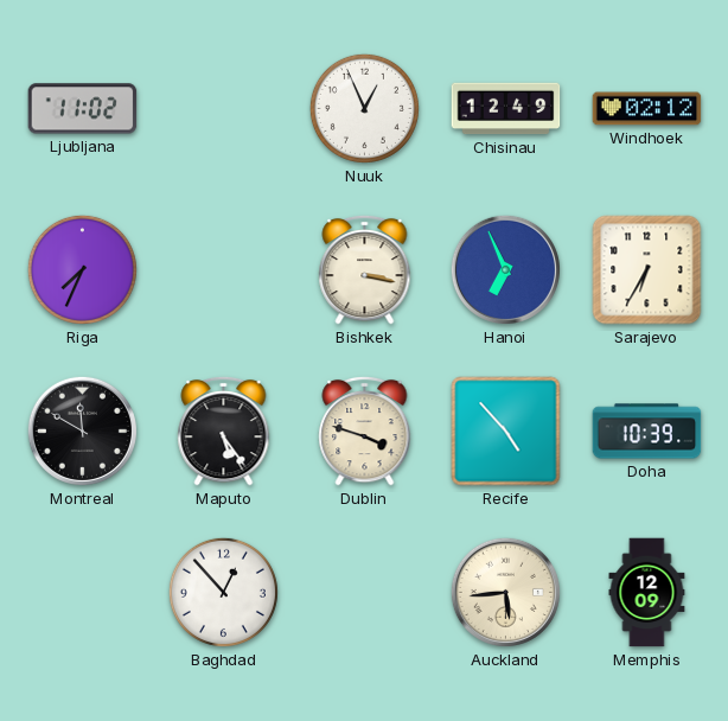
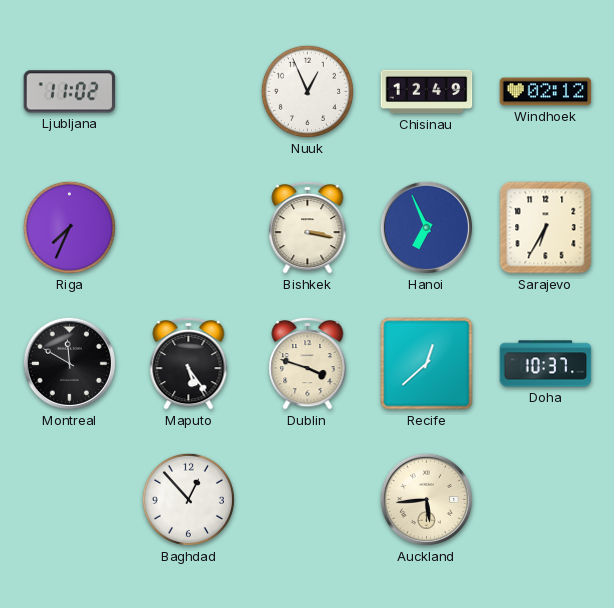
Recife: 4:53 -> 12:38 (427, 364)
Doha: 10:39 -> 10:37 (546, 364)
Memphis: 12:09 -> none (647, 593)
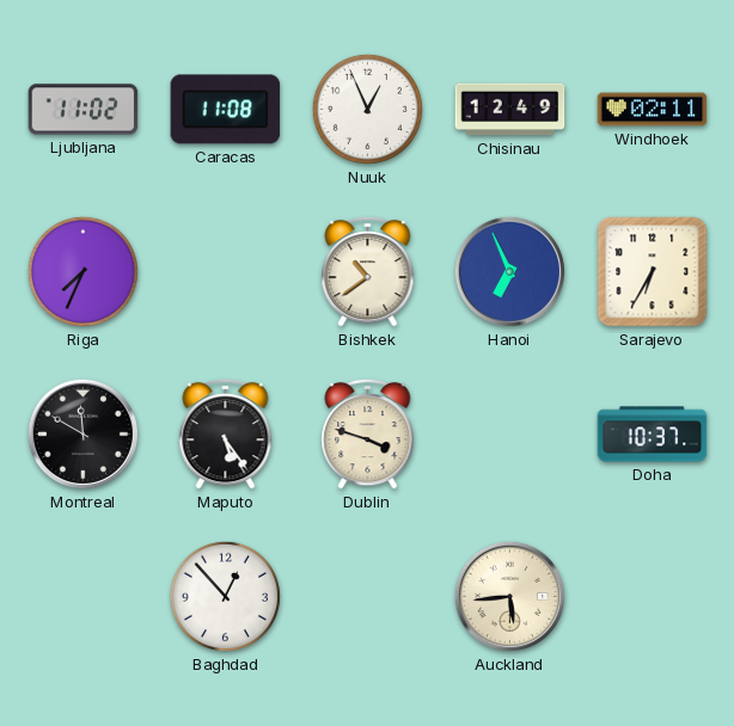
Caracas: none -> 11:08 (226, 110)
Windhoek: 02:12 -> 02:11 (653, 110)
Bishkek: 3:17 -> 10:39 (368, 271)
Recife: 12:38 -> none (427, 364)
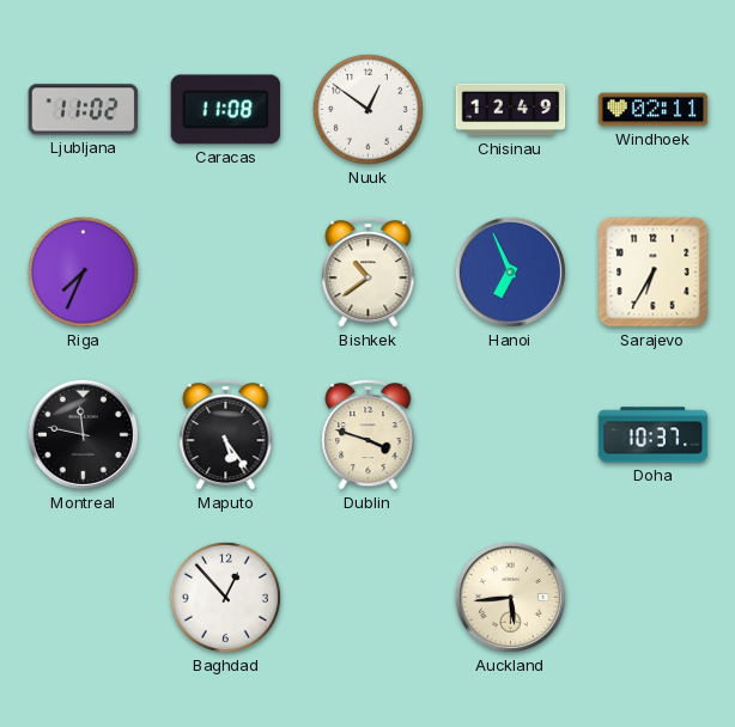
Nuuk: 12:56 -> 12:51 (367, 109)
Montreal: 11:50 -> 11:47 (83, 434)
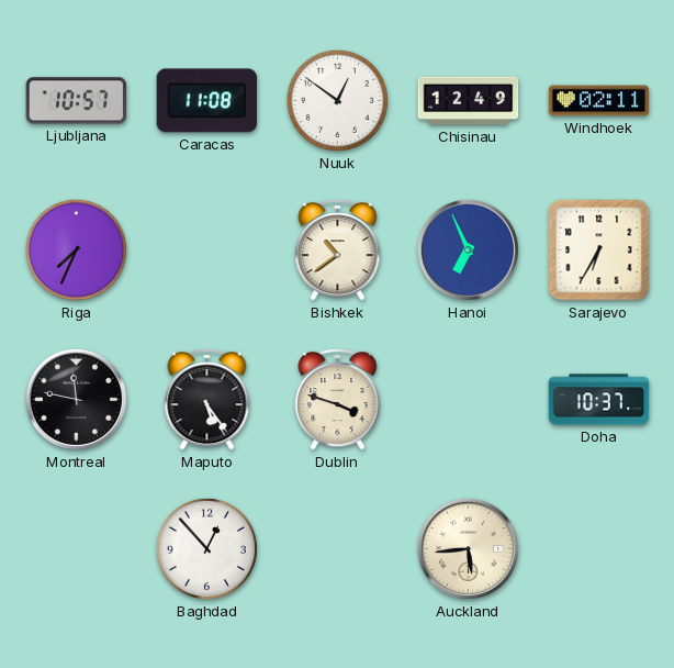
Ljubljana: 11:02 -> 10:57 (77, 101)
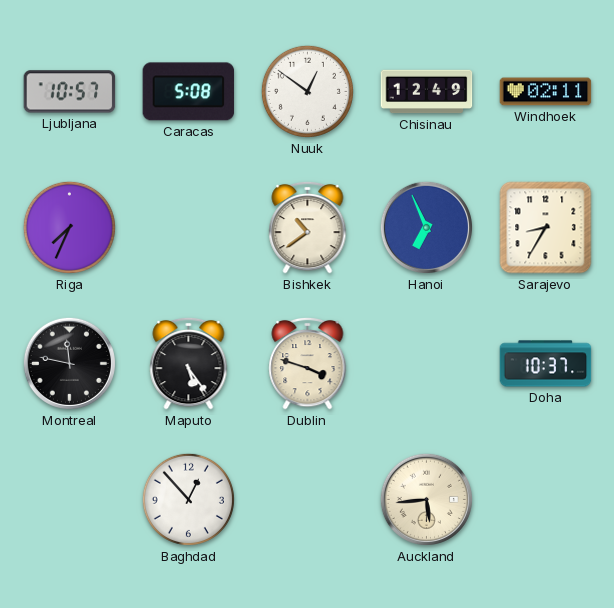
Caracas: 11:08 -> 5:08 (189, 92)
Sarajevo: 6:35 -> 8:35 (546, 228)
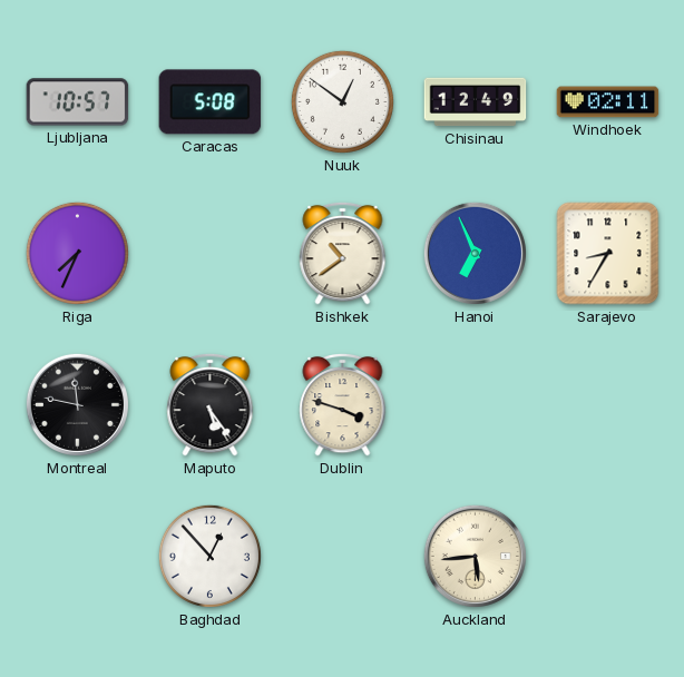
Doha: 10:37 -> none (546, 364)
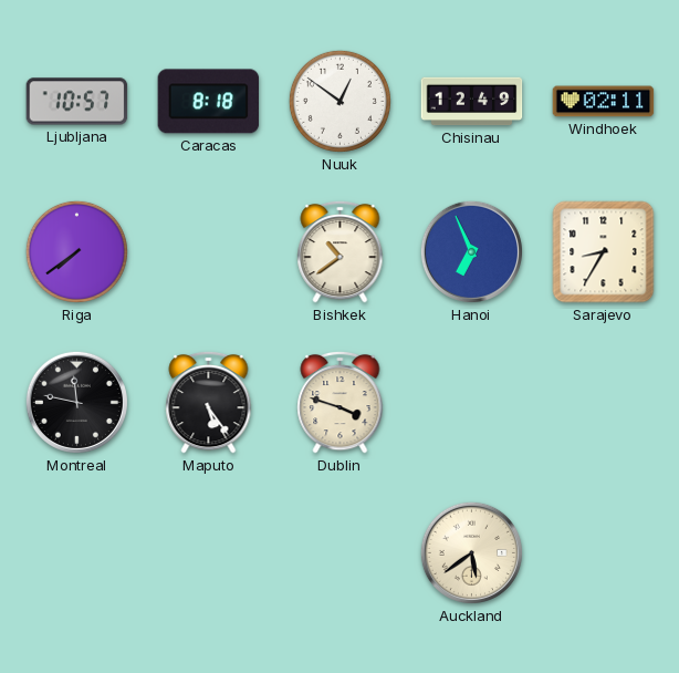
Caracas: 5:08 -> 8:18 (209, 102)
Riga: 7:34 -> 7:39 (76, 251)
Baghdad: 12:53 -> none (209, 556)
Auckland: 5:44 -> 5:39 (471, 552)
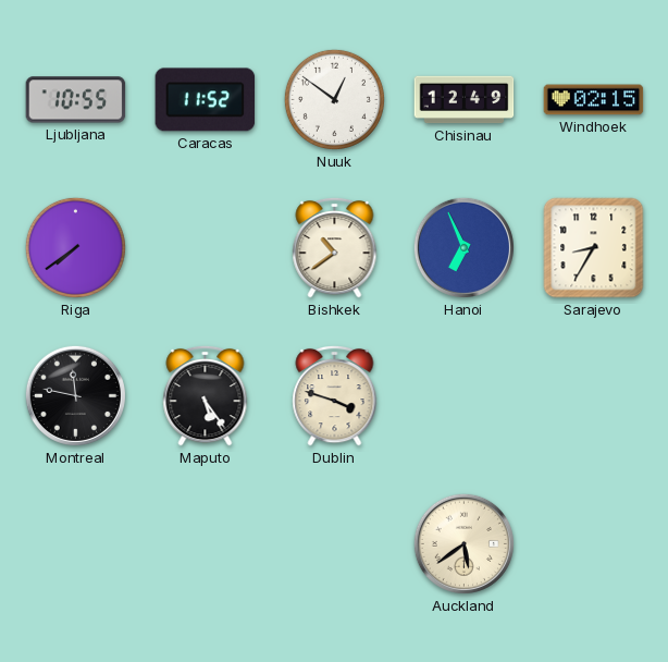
Ljubljana: 10:57 -> 10:55 (76, 100)
Caracas: 8:18 -> 11:52 (206, 100)
Windhoek: 02:11 -> 02:15 (594, 100)
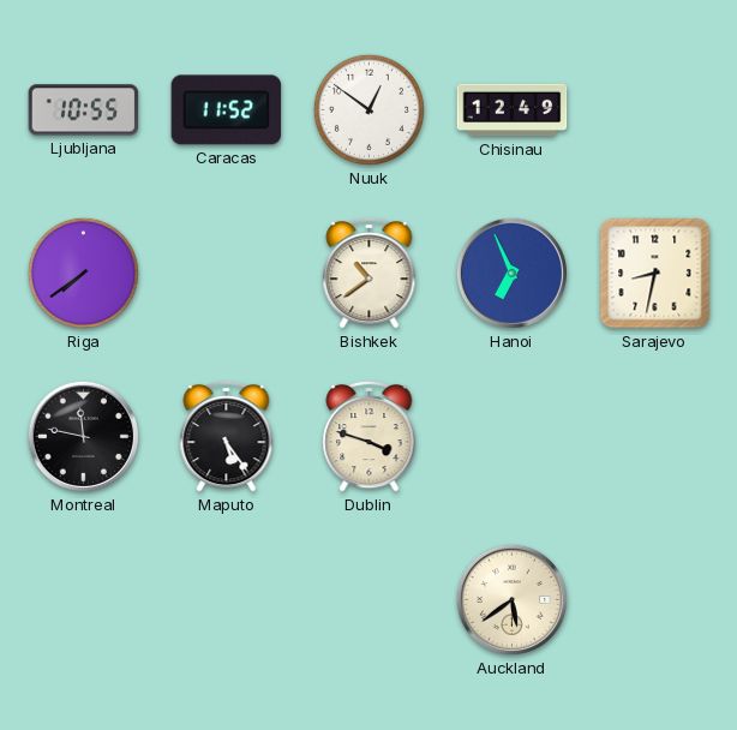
Windhoek: 02:15 -> none (594, 100)
Sarajevo: 8:35 -> 8:32 (655, 274)
